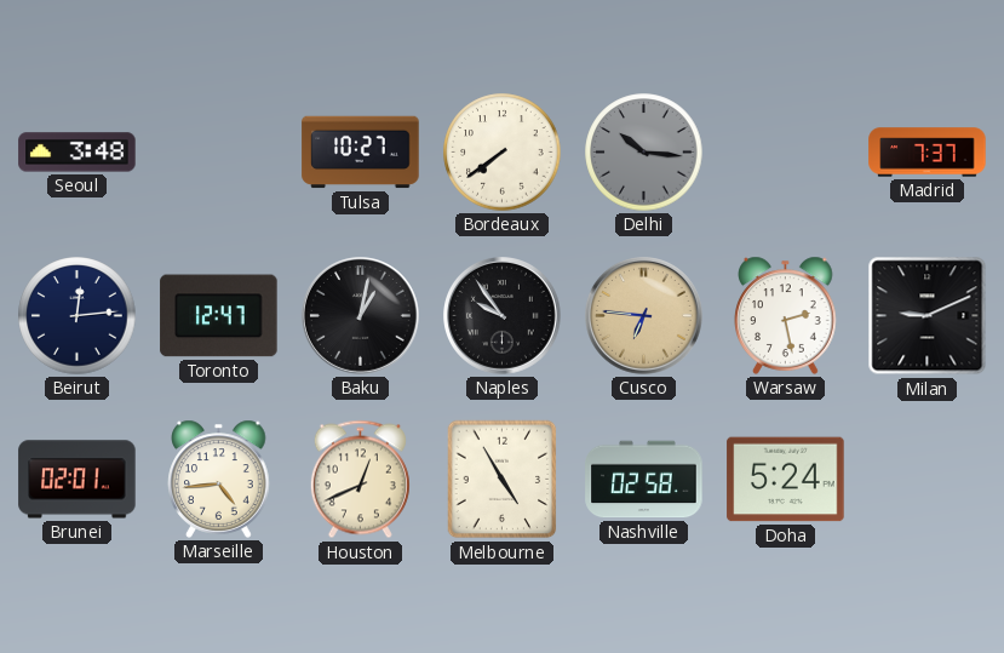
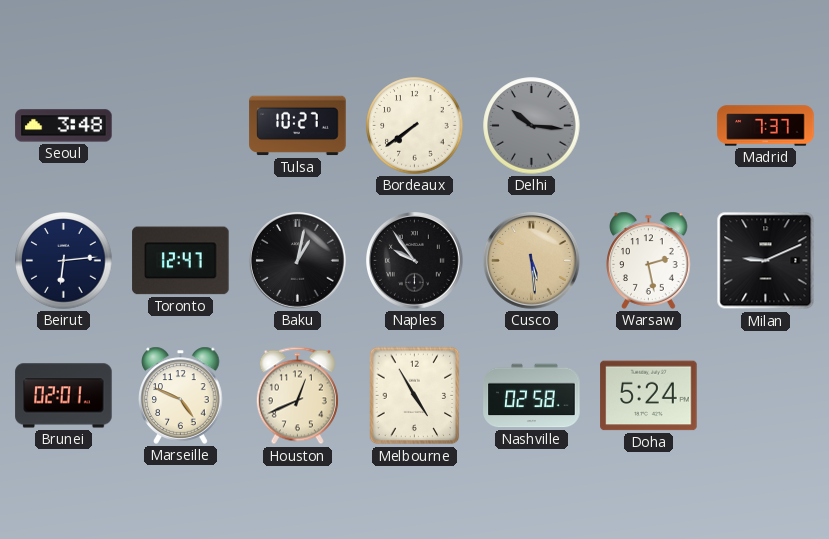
Beirut: 12:14 -> 6:14 (64, 261)
Cusco: 6:46 -> 5:29 (532, 261)
Marseille: 4:44 -> 4:49 (181, 395)
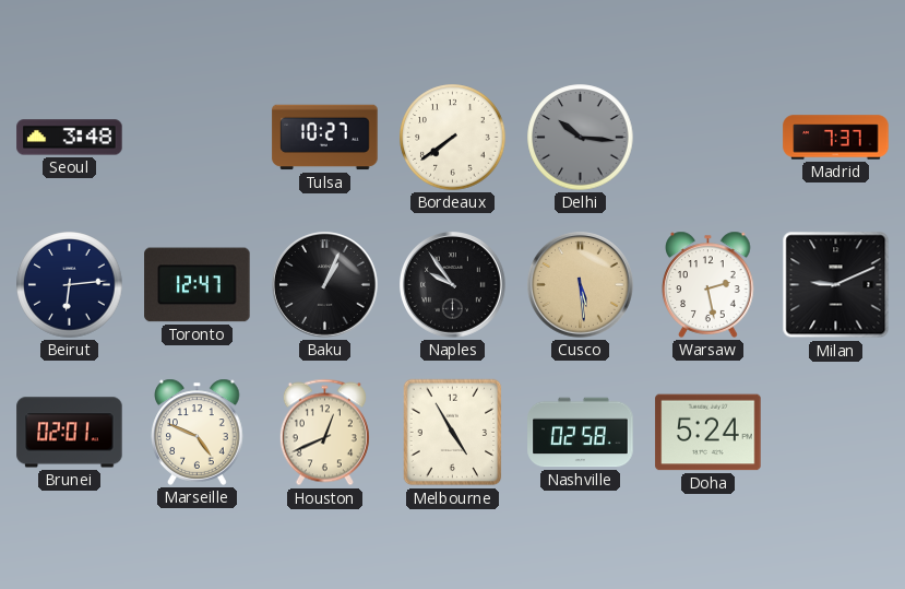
Baku: 1:02 -> 1:04 (325, 285)
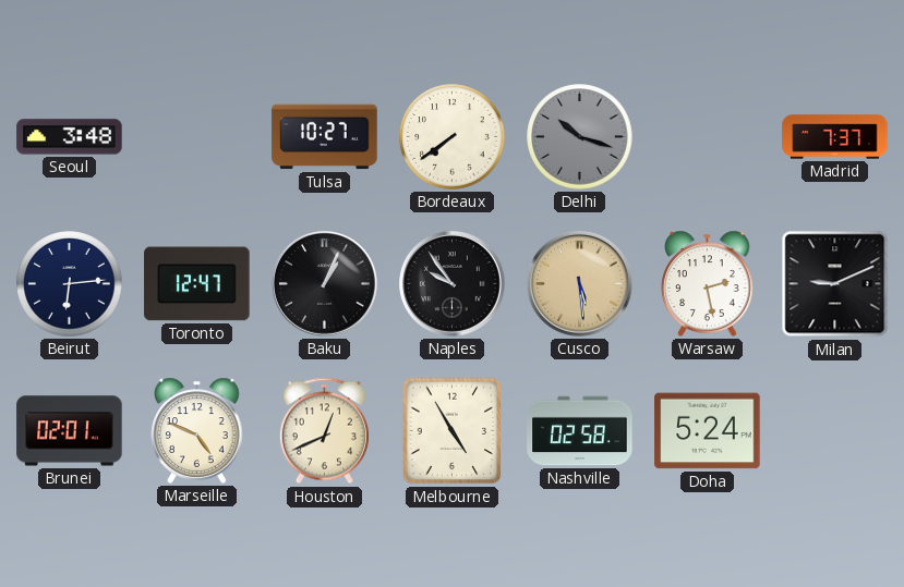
Delhi: 10:16 -> 10:18 (580, 137)
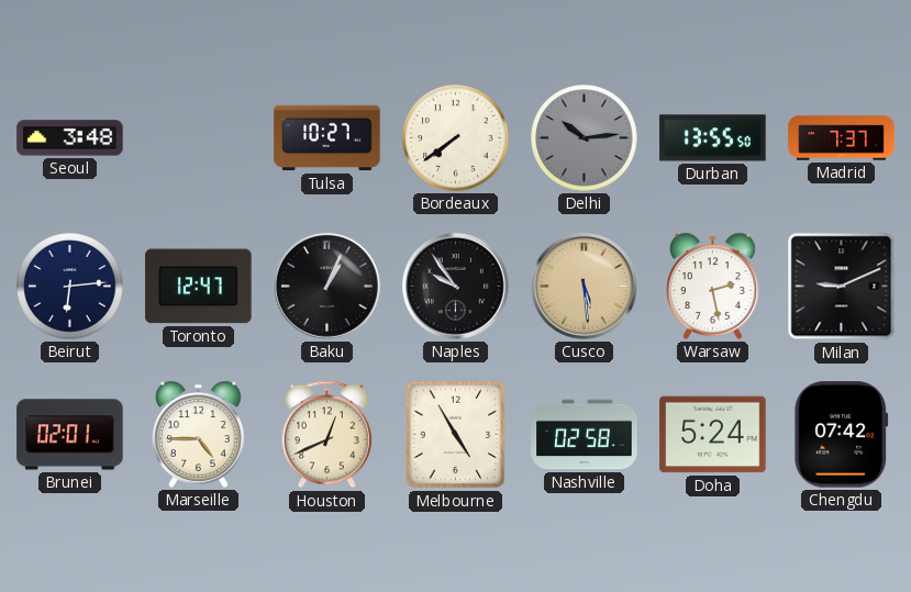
Delhi: 10:18 -> 10:14 (585, 138)
Durban: none -> 13:55 (713, 138)
Marseille: 4:49 -> 4:45 (199, 434)
Chengdu: none -> 07:42 (842, 435)
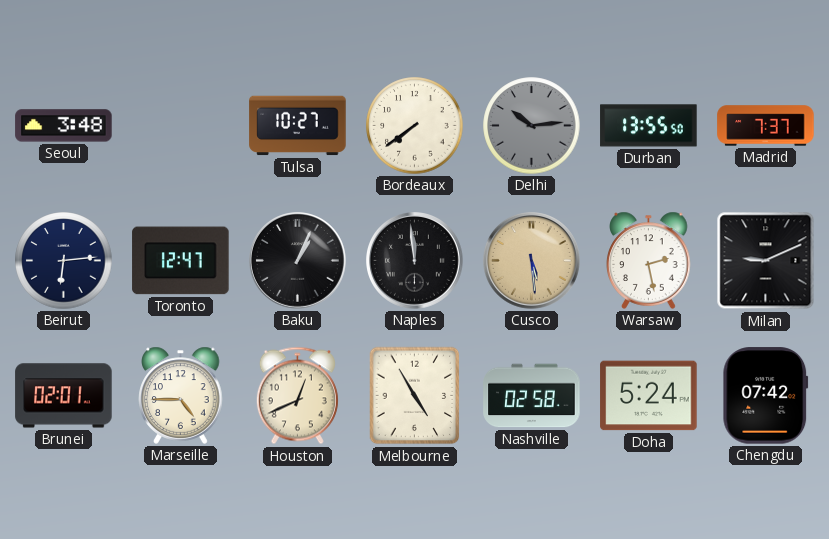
Naples: 9:54 -> 11:59 (415, 261)
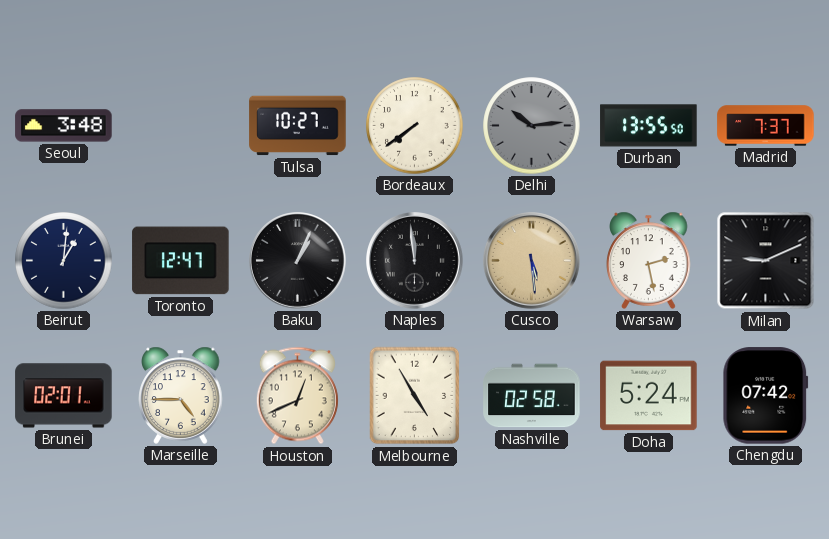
Beirut: 6:14 -> 1:01 (64, 261)
